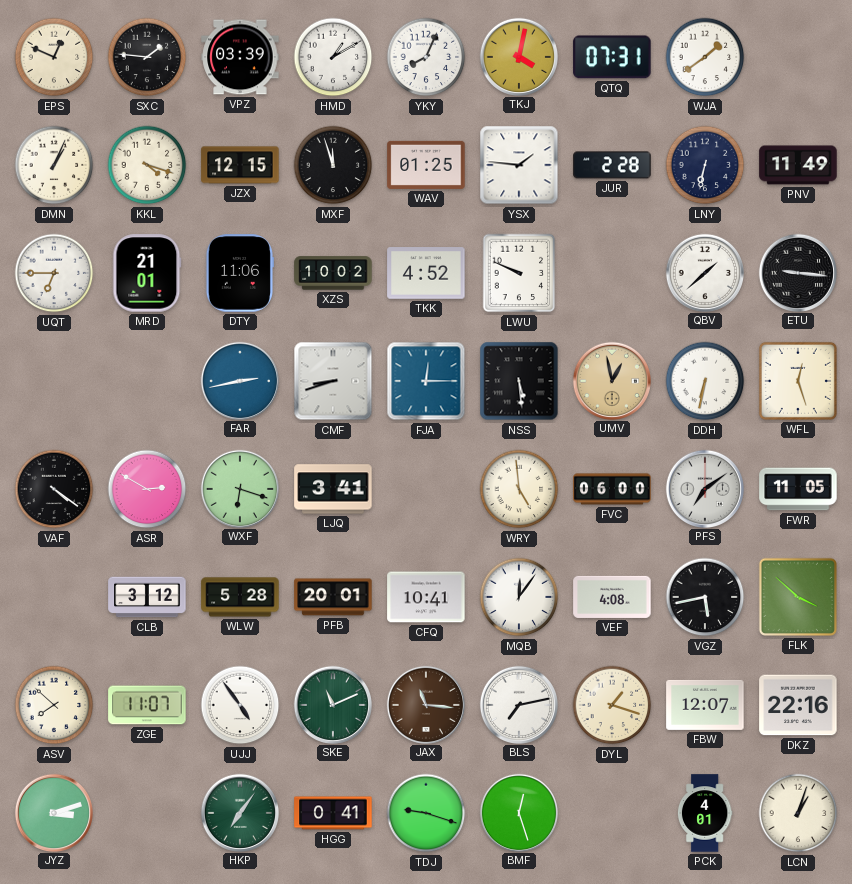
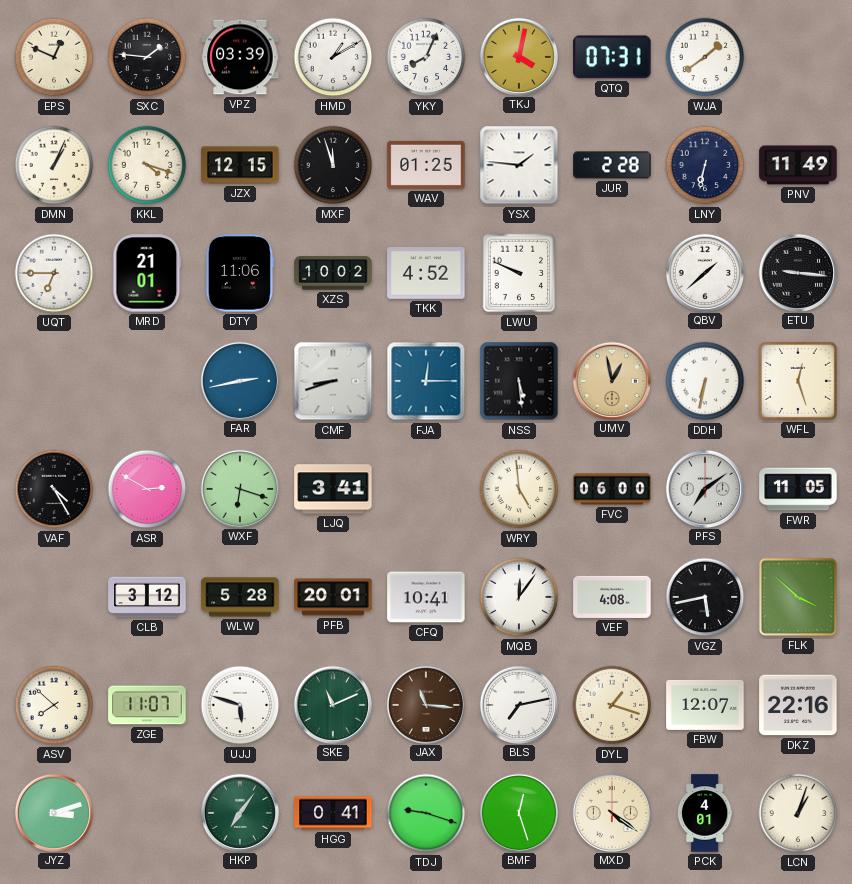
VAF: 4:21 -> 4:25 (54, 489)
UJJ: 4:54 -> 5:48 (240, 705)
MXD: none -> 4:21 (611, 812)
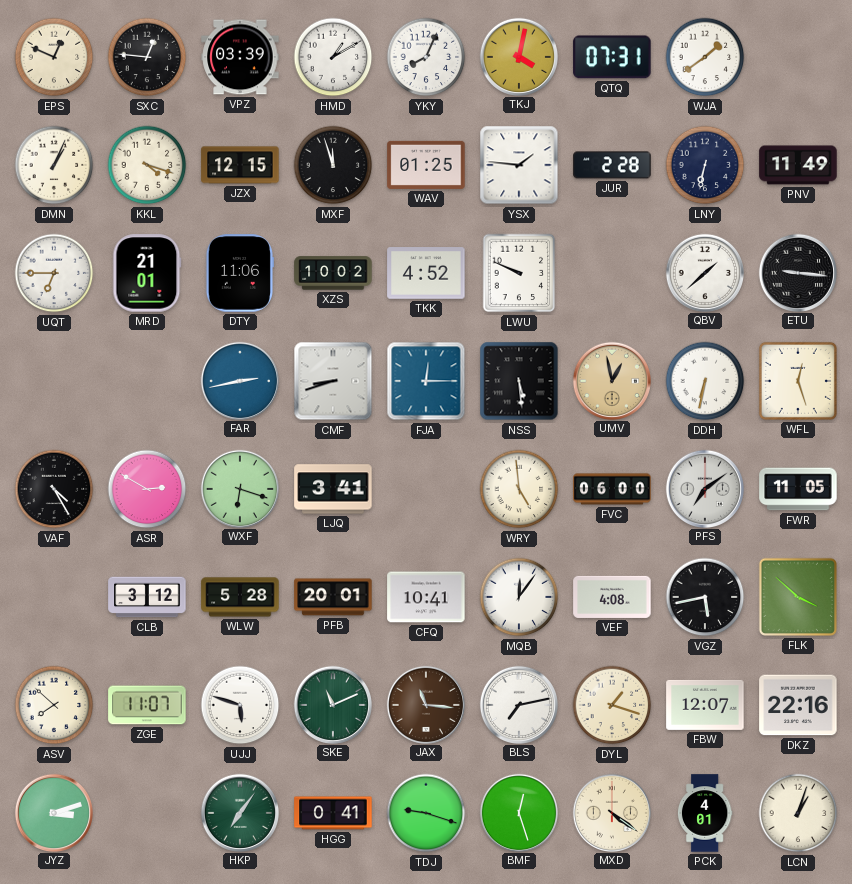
SXC: 1:46 -> 12:46 (147, 57)
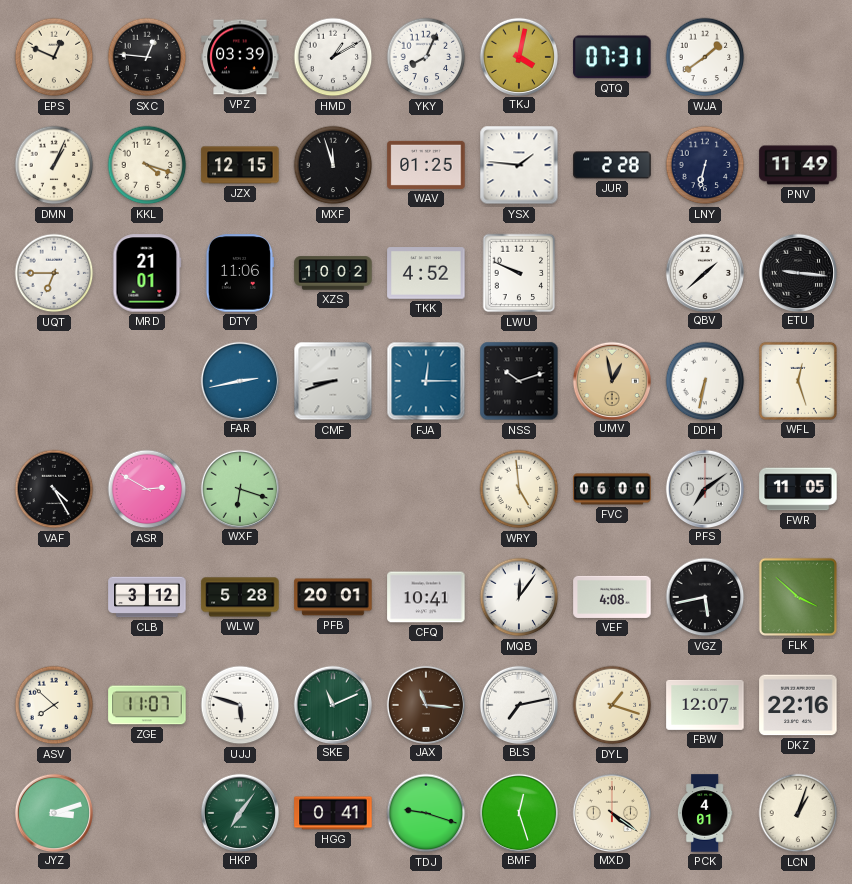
NSS: 5:29 -> 10:12 (519, 381)
LJQ: 3:41 -> none (333, 489)
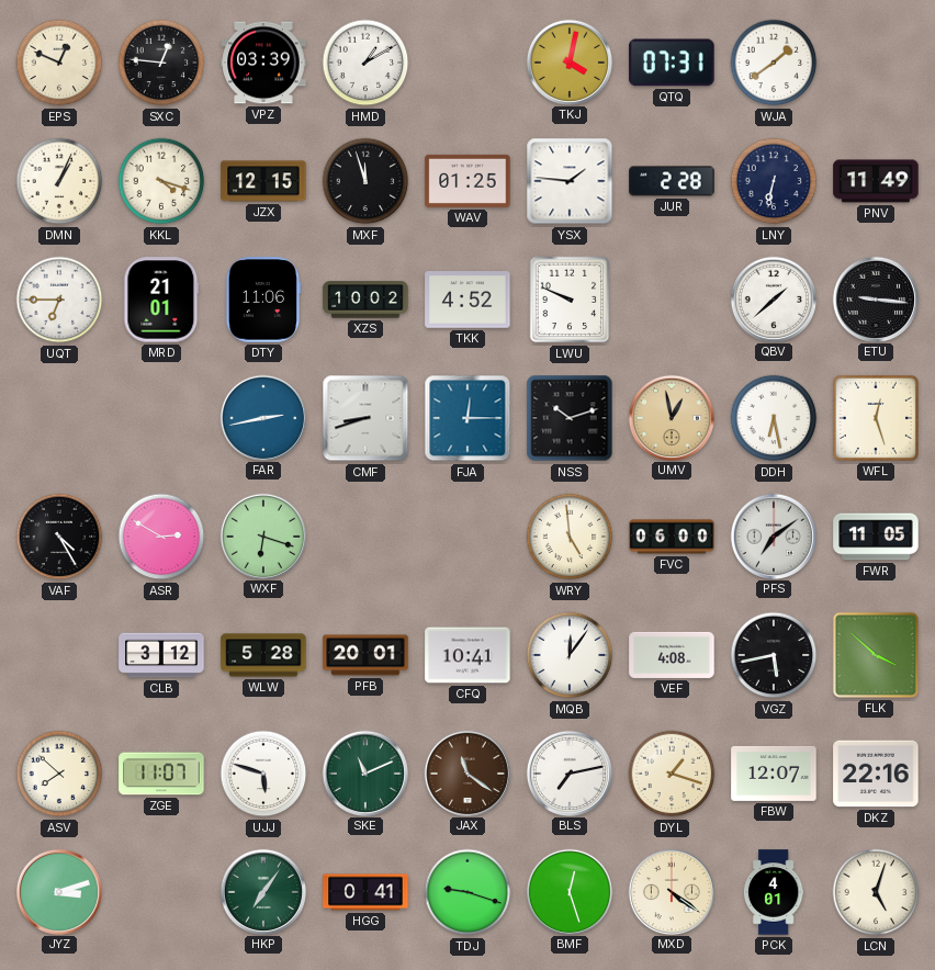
YKY: 8:04 -> none (426, 57)
DDH: 6:32 -> 6:28 (774, 418)
JAX: 11:16 -> 11:21 (466, 772)
LCN: 1:03 -> 5:03 (876, 892)
